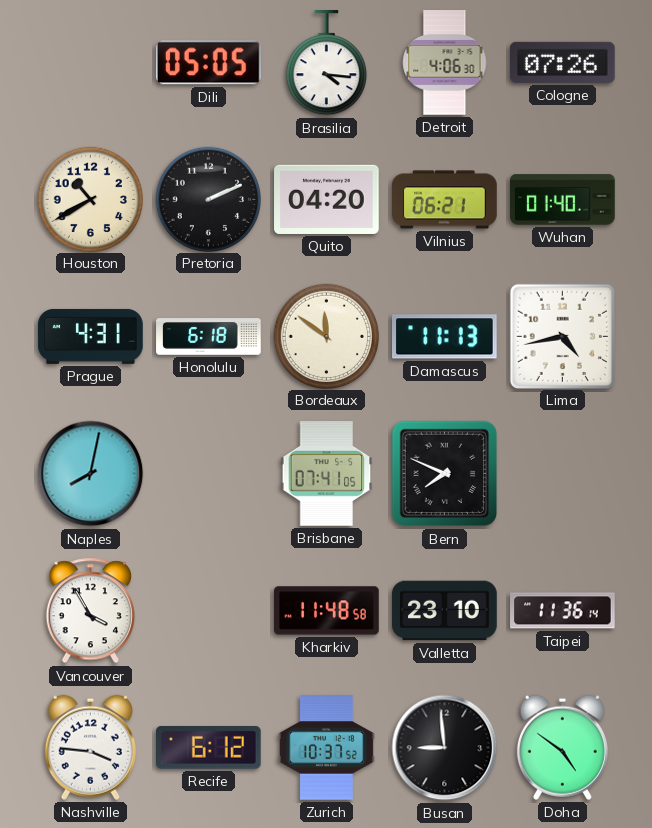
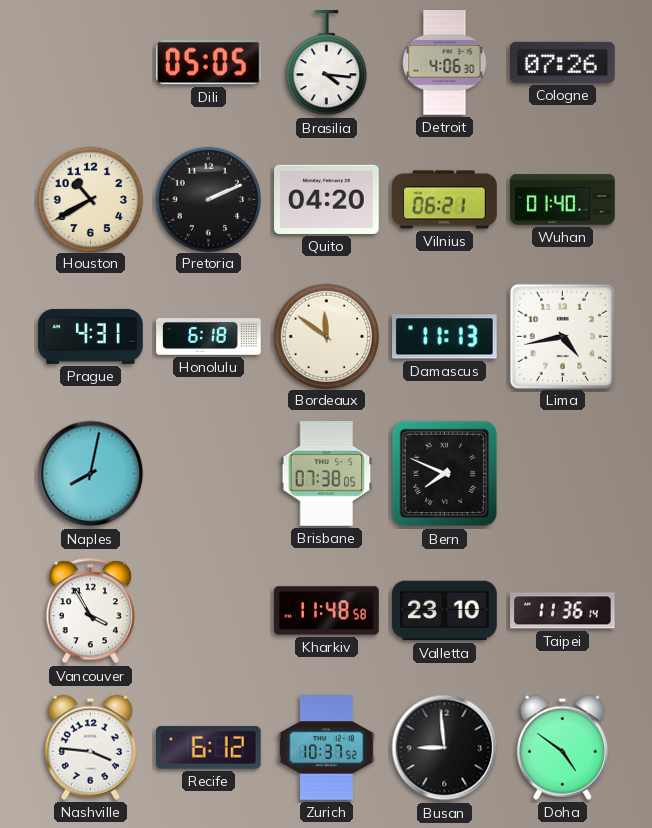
Brisbane: 07:41 -> 07:38 (327, 474)
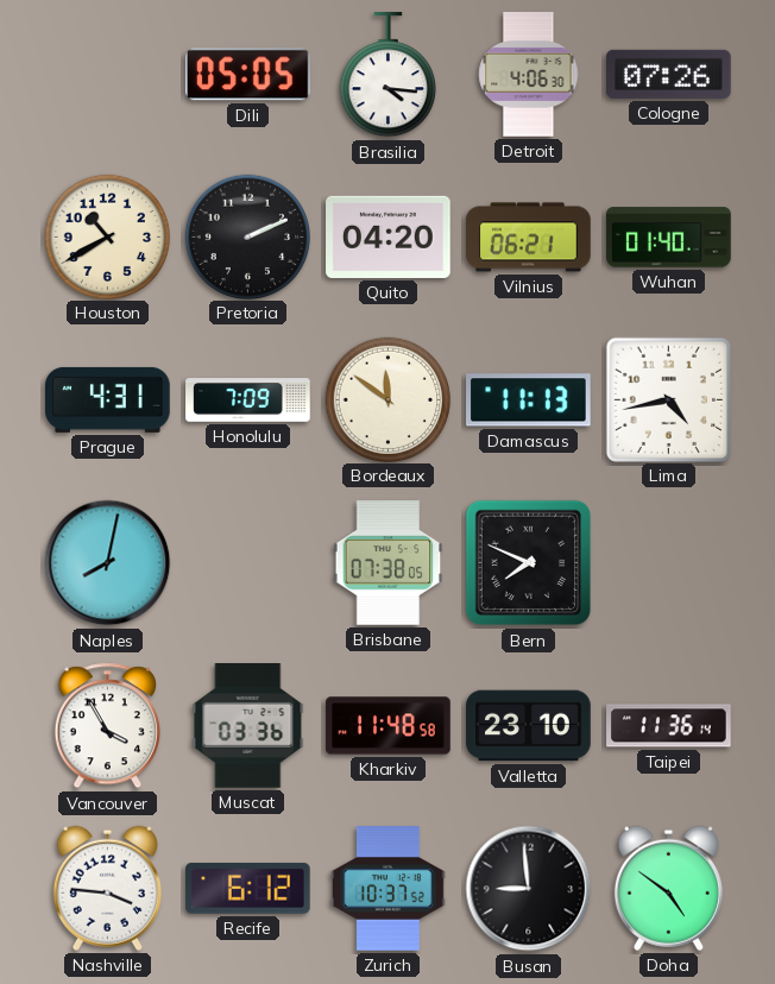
Honolulu: 6:18 -> 7:09 (248, 400)
Muscat: none -> 03:36 (248, 726)
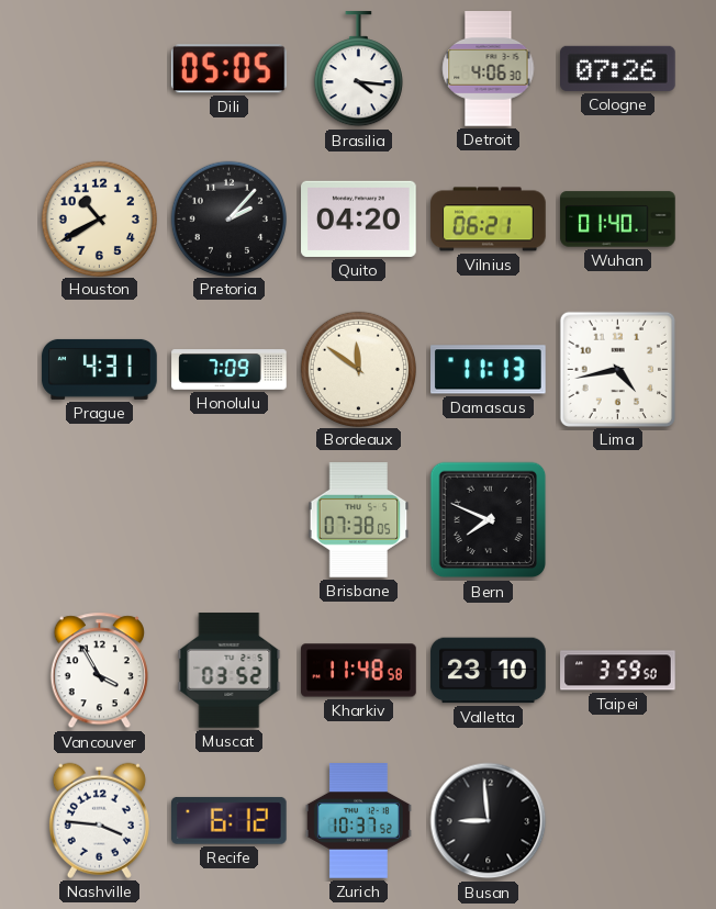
Pretoria: 2:11 -> 2:07 (228, 218)
Naples: 8:02 -> none (108, 563)
Muscat: 03:36 -> 03:52 (230, 671)
Taipei: 11:36 -> 3:59 (618, 671)
Doha: 4:51 -> none (668, 888)
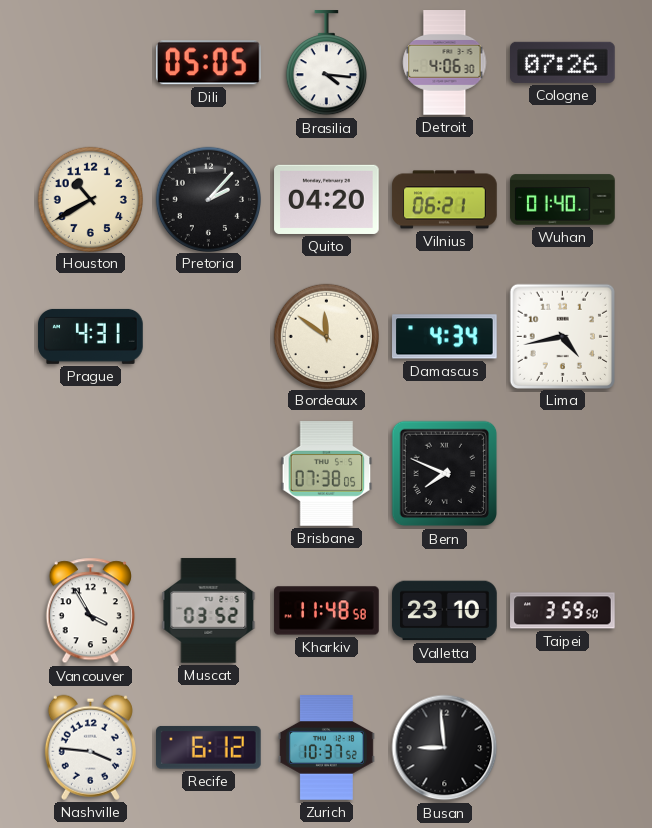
Honolulu: 7:09 -> none (230, 370)
Damascus: 11:13 -> 4:34 (445, 337)
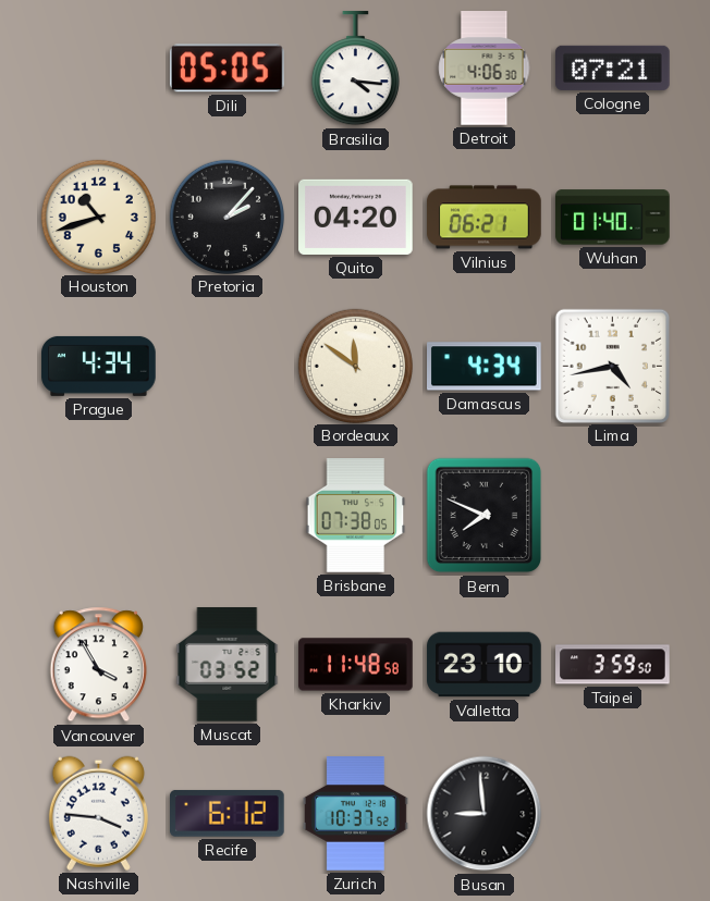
Cologne: 07:26 -> 07:21 (613, 67)
Houston: 10:40 -> 10:42 (98, 217)
Prague: 4:31 -> 4:34 (99, 366)
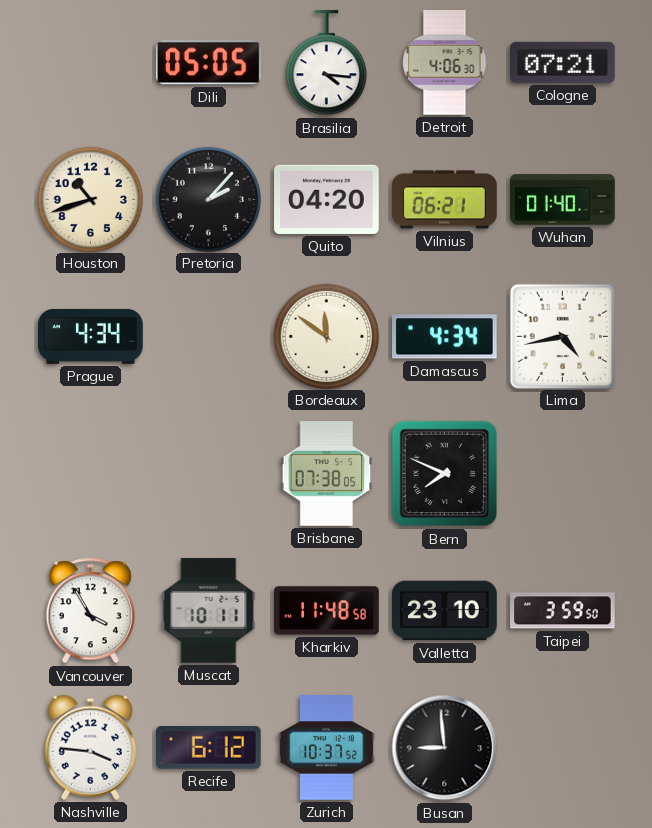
Muscat: 03:52 -> 10:11 (209, 611)
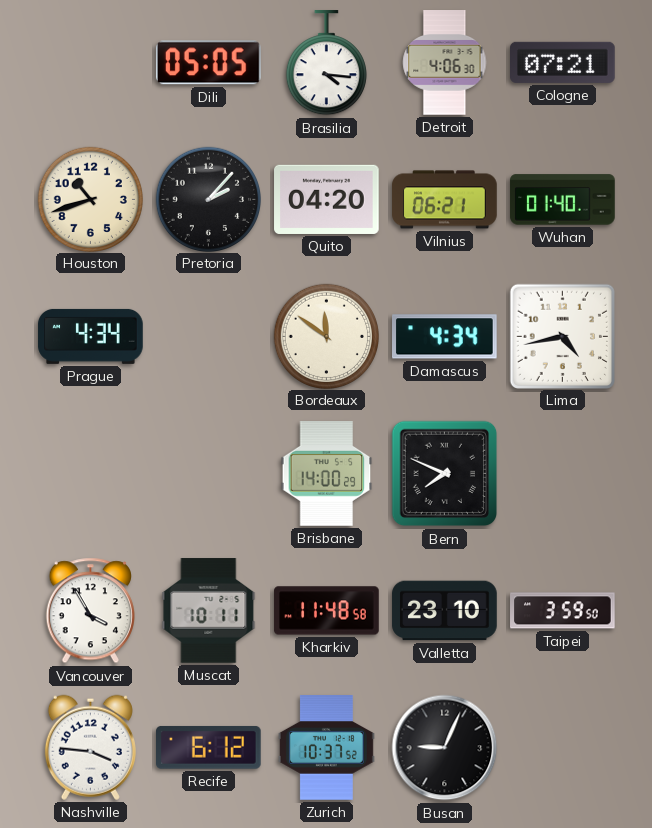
Brisbane: 07:38 -> 14:00 (327, 474)
Busan: 8:59 -> 9:04 (445, 748)
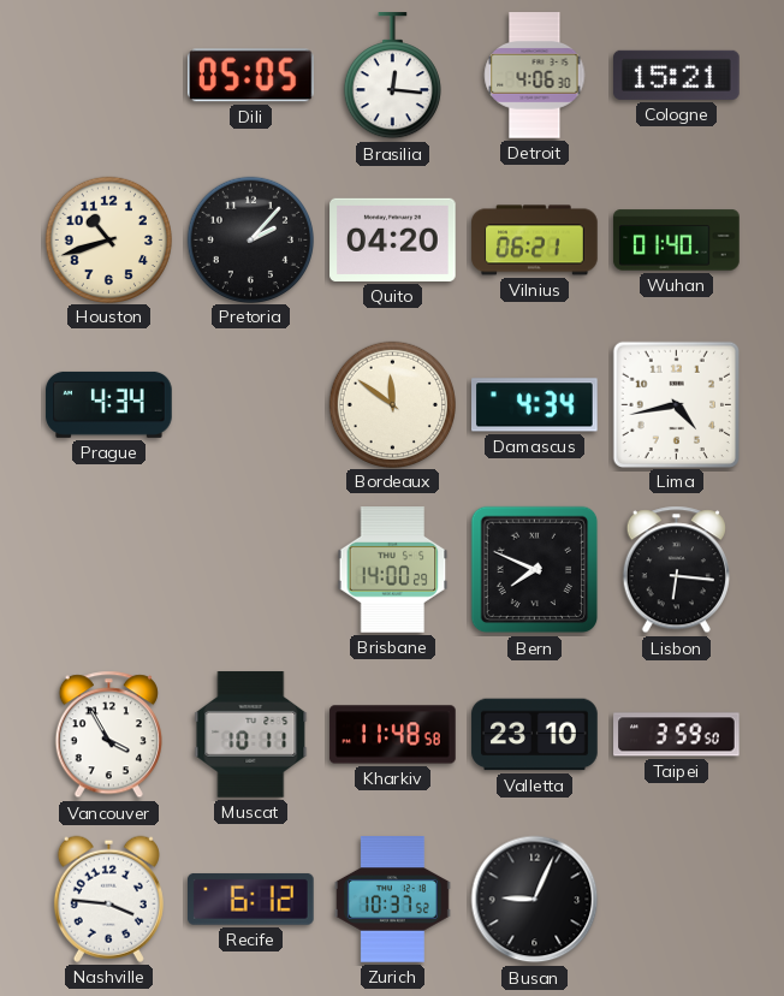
Brasilia: 4:16 -> 12:16 (392, 76)
Cologne: 07:21 -> 15:21 (677, 75)
Lisbon: none -> 6:16 (676, 570)
